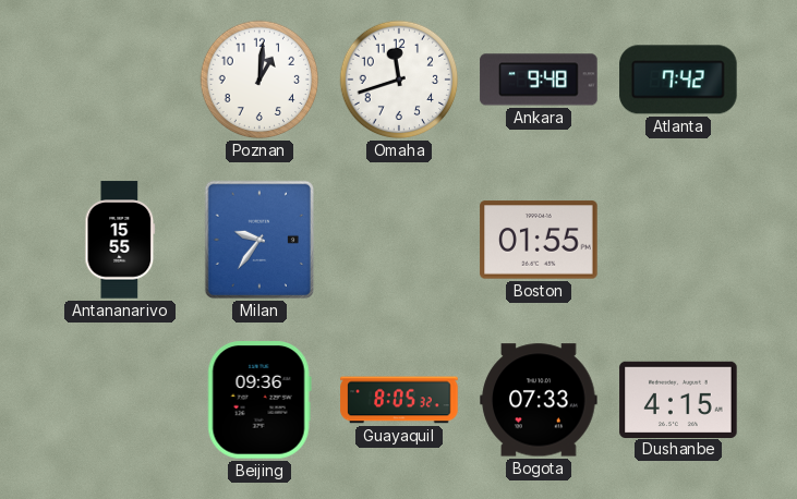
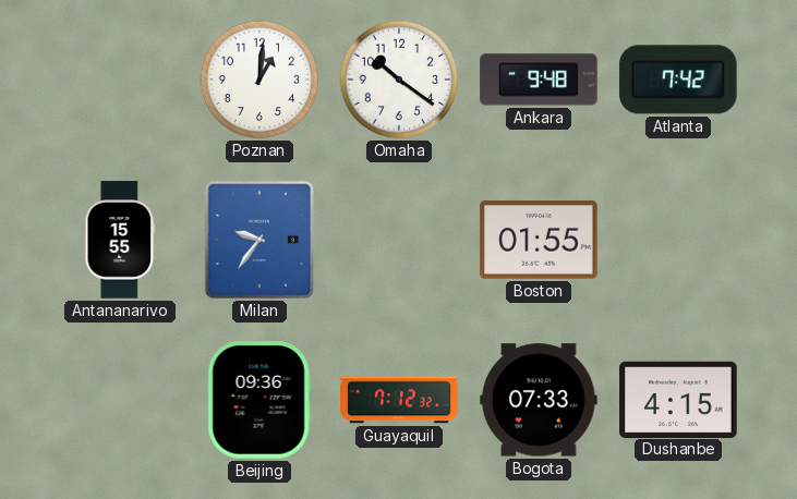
Omaha: 11:42 -> 10:21 (399, 80)
Guayaquil: 8:05 -> 7:12 (399, 400)
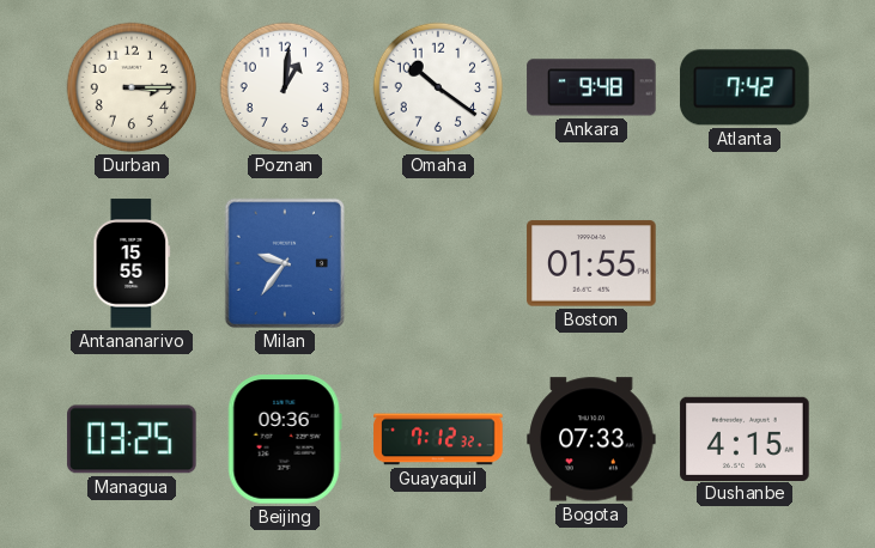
Durban: none -> 3:15 (132, 87)
Managua: none -> 03:25 (132, 439)
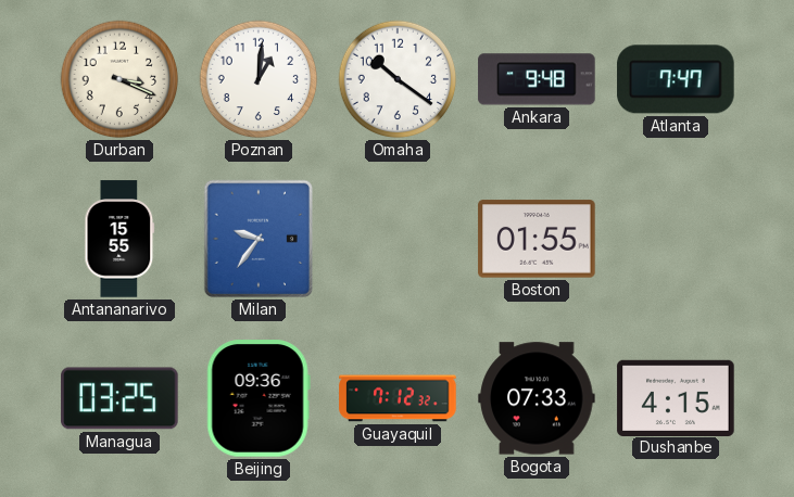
Durban: 3:15 -> 3:19 (119, 79)
Atlanta: 7:42 -> 7:47 (676, 79)
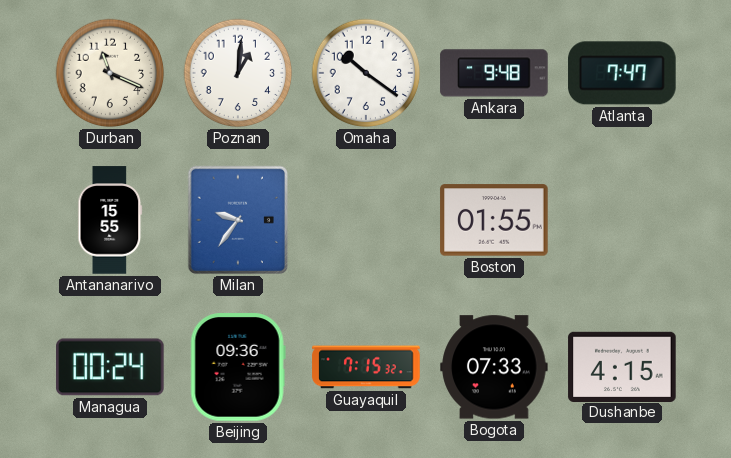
Durban: 3:19 -> 11:19 (110, 73)
Managua: 03:25 -> 00:24 (110, 367)
Guayaquil: 7:12 -> 7:15 (366, 367)
